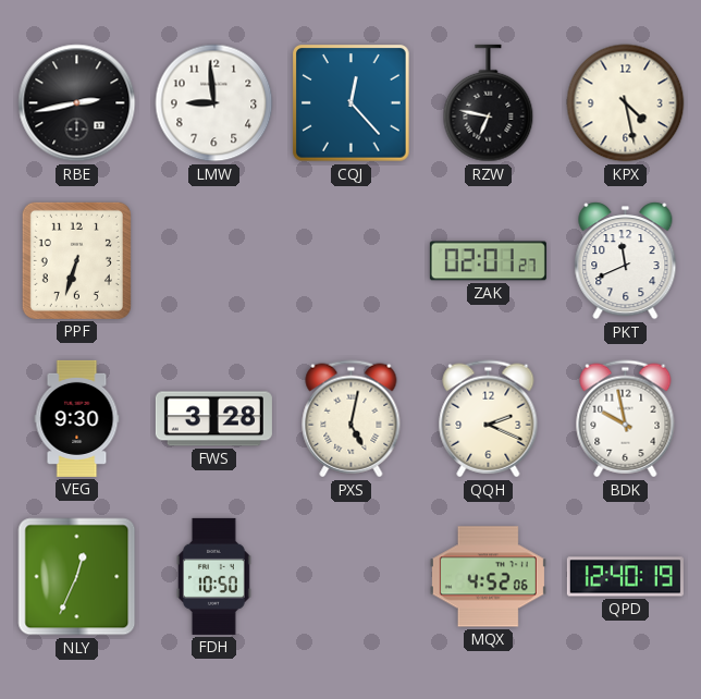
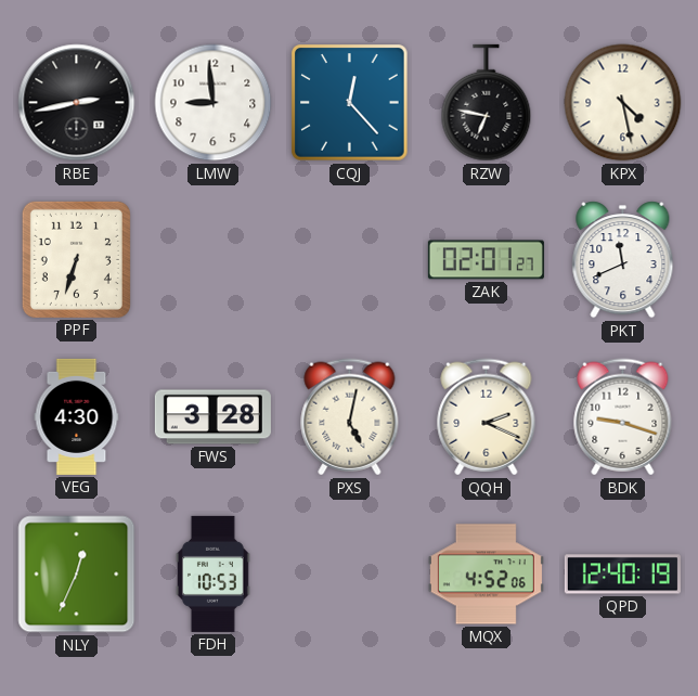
VEG: 9:30 -> 4:30 (77, 416)
BDK: 9:58 -> 9:18 (623, 417)
FDH: 10:50 -> 10:53 (212, 573)
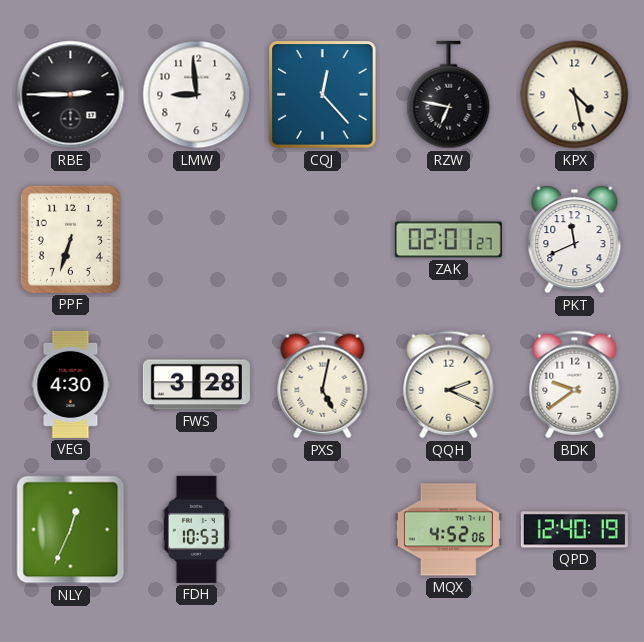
RBE: 2:43 -> 2:45 (71, 95)
BDK: 9:18 -> 9:39 (575, 385)
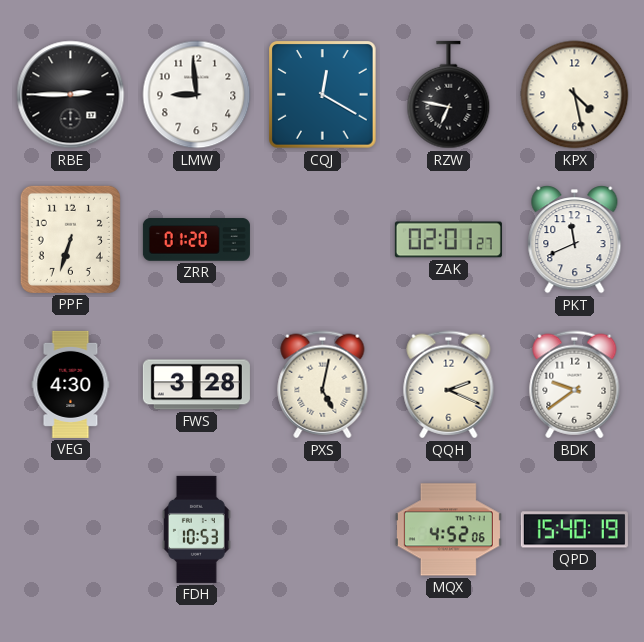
CQJ: 12:23 -> 12:20 (323, 95)
ZRR: none -> 01:20 (196, 240)
NLY: 12:34 -> none (71, 530)
QPD: 12:40 -> 15:40 (574, 530)
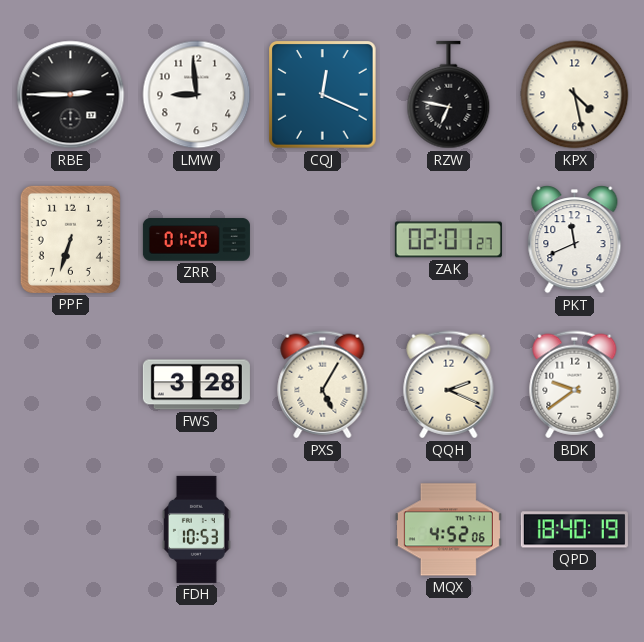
CQJ: 12:20 -> 12:19 (323, 95)
VEG: 4:30 -> none (71, 384)
PXS: 5:02 -> 5:05 (323, 385)
QPD: 15:40 -> 18:40 (574, 530)
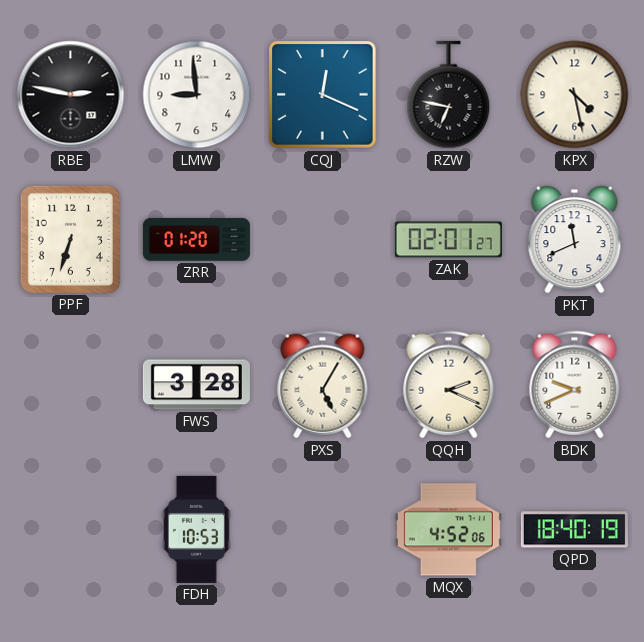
RBE: 2:45 -> 2:47 (71, 95)
BDK: 9:39 -> 9:41 (575, 385)
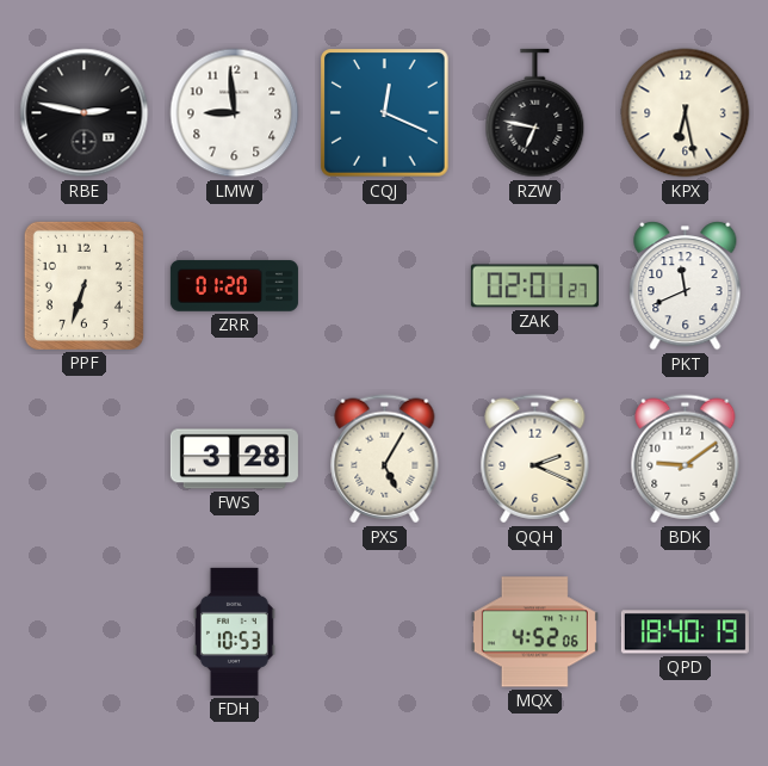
KPX: 4:28 -> 6:28 (686, 113)
BDK: 9:41 -> 9:09 (686, 459)
